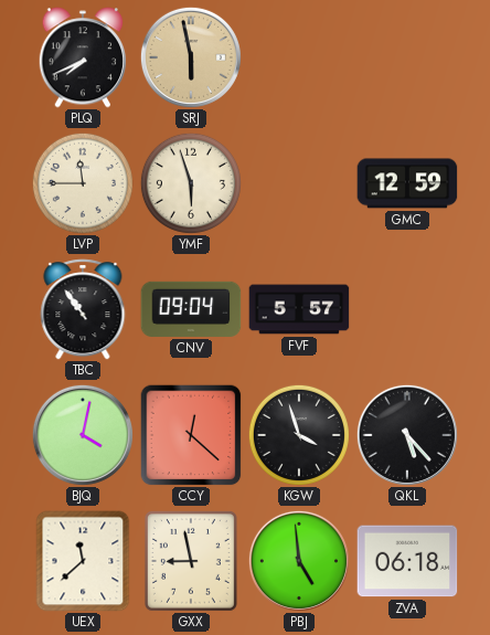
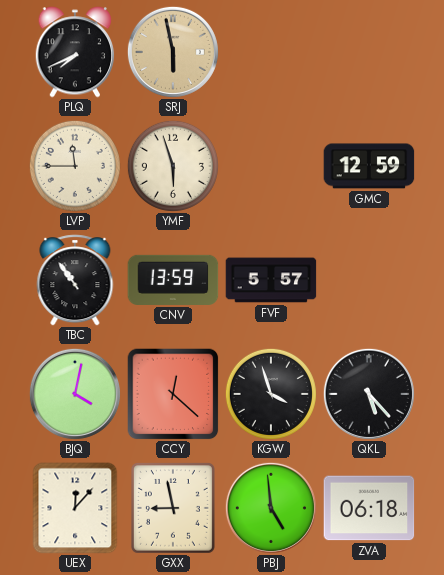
CNV: 09:04 -> 13:59 (173, 280)
UEX: 11:38 -> 12:07 (75, 508)
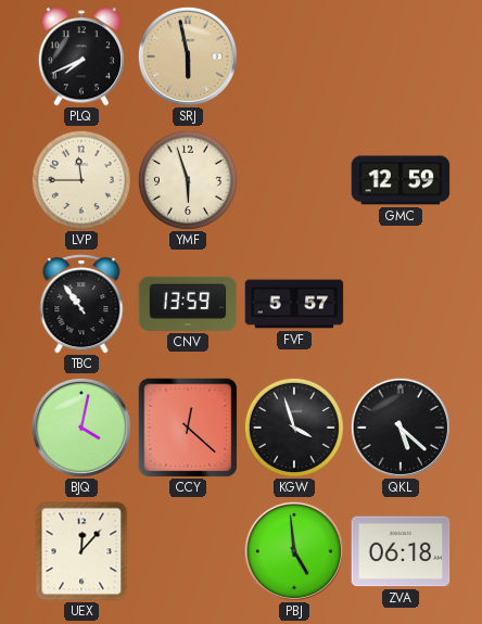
QKL: 5:23 -> 5:22 (401, 428)
GXX: 8:58 -> none (173, 508)
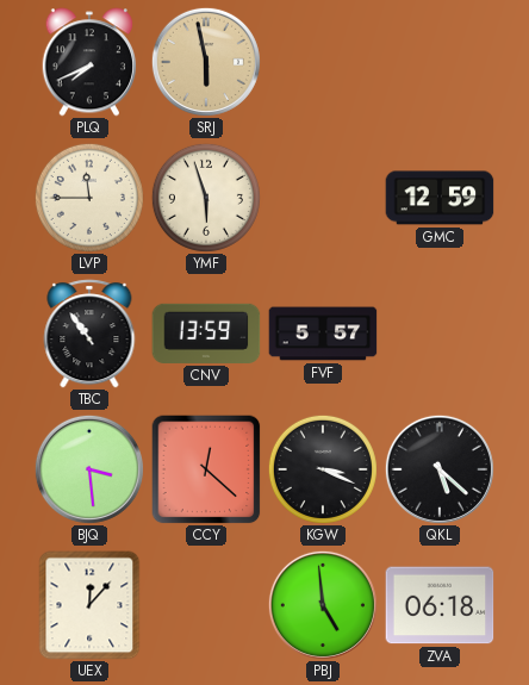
BJQ: 4:02 -> 3:29 (89, 469)
KGW: 3:57 -> 3:19 (323, 469)
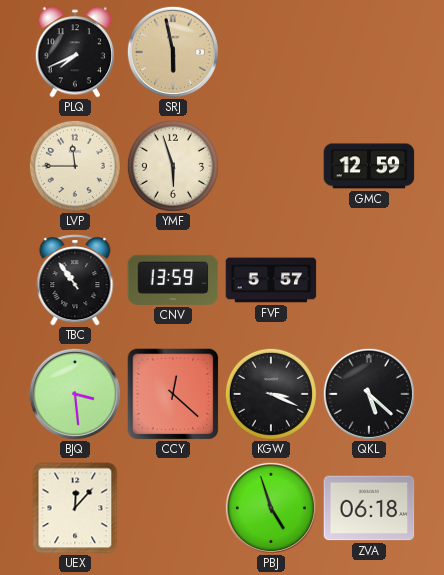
PBJ: 4:59 -> 4:57 (271, 508)
